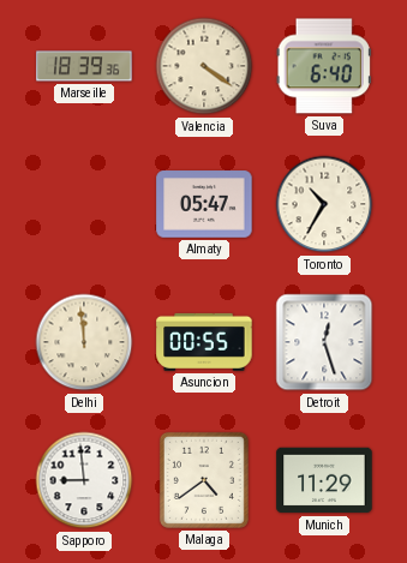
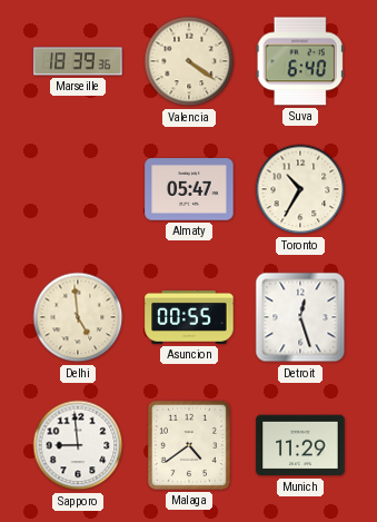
Delhi: 11:59 -> 4:59 (78, 317)
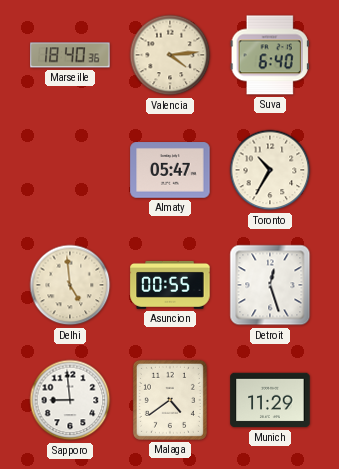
Marseille: 18:39 -> 18:40 (70, 55)
Valencia: 4:21 -> 4:14 (170, 55)
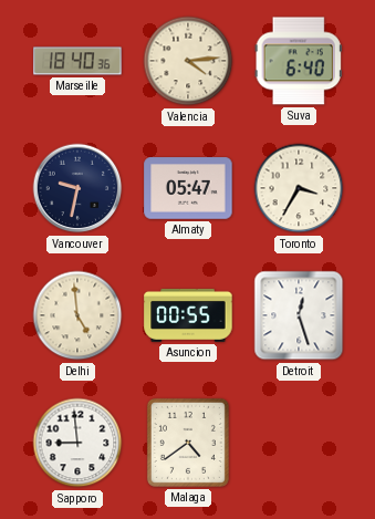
Vancouver: none -> 9:32 (77, 188)
Toronto: 10:35 -> 3:35 (299, 188)
Munich: 11:29 -> none (270, 400)
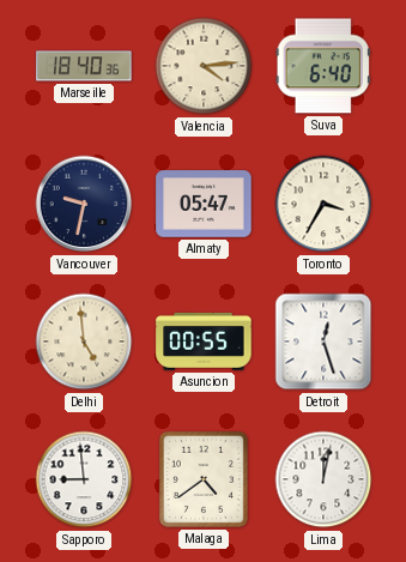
Lima: none -> 12:02 (323, 479)
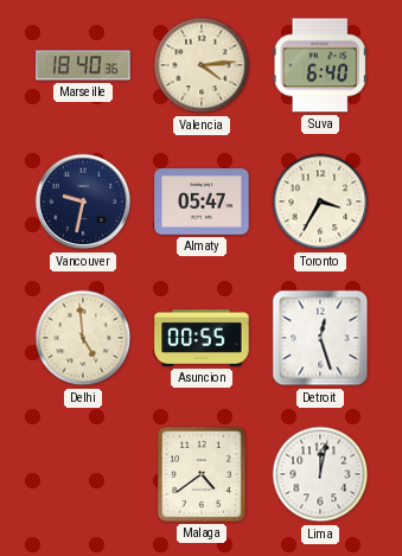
Sapporo: 8:59 -> none (84, 479)
